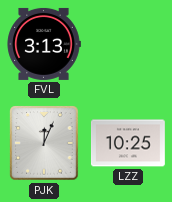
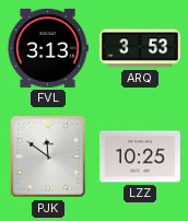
ARQ: none -> 3:53 (140, 48)
PJK: 12:04 -> 11:51 (48, 156)
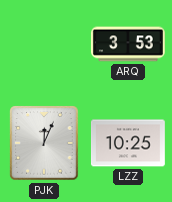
FVL: 3:13 -> none (48, 48)
PJK: 11:51 -> 12:04 (44, 143)
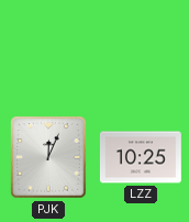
ARQ: 3:53 -> none (128, 44)
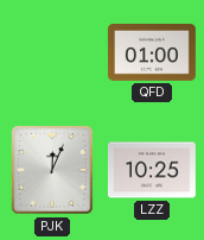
QFD: none -> 01:00 (152, 53)
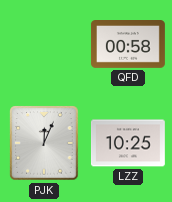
QFD: 01:00 -> 00:58 (128, 45)
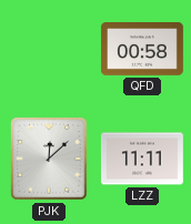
PJK: 12:04 -> 12:08 (49, 159)
LZZ: 10:25 -> 11:11 (142, 159)
